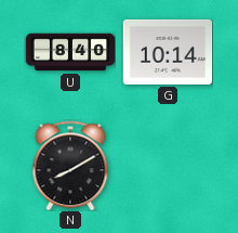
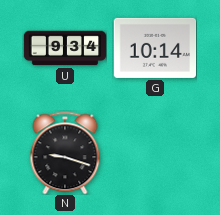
U: 8:40 -> 9:34 (65, 48)
N: 8:10 -> 9:18 (65, 153)
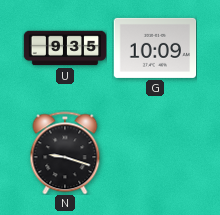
U: 9:34 -> 9:35 (65, 48)
G: 10:14 -> 10:09 (155, 48)
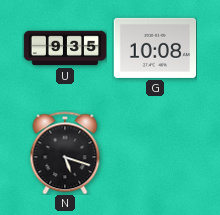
G: 10:09 -> 10:08 (155, 48)
N: 9:18 -> 5:18 (65, 153)
